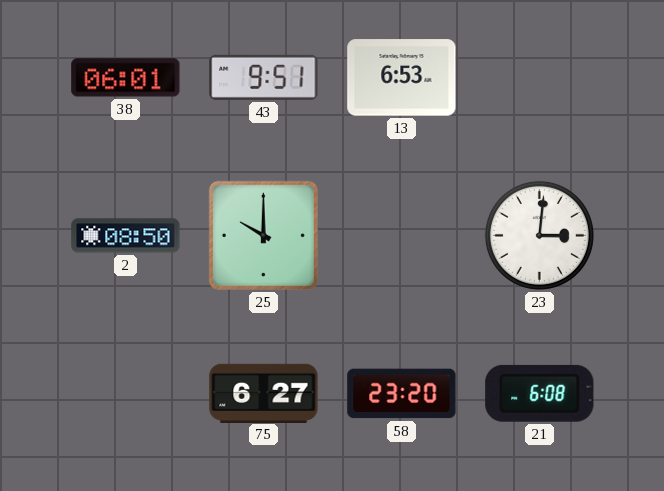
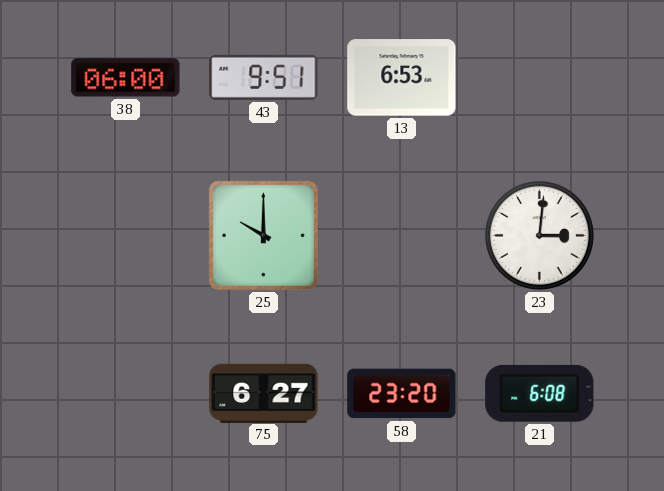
38: 06:01 -> 06:00 (126, 78)
2: 08:50 -> none (126, 236)
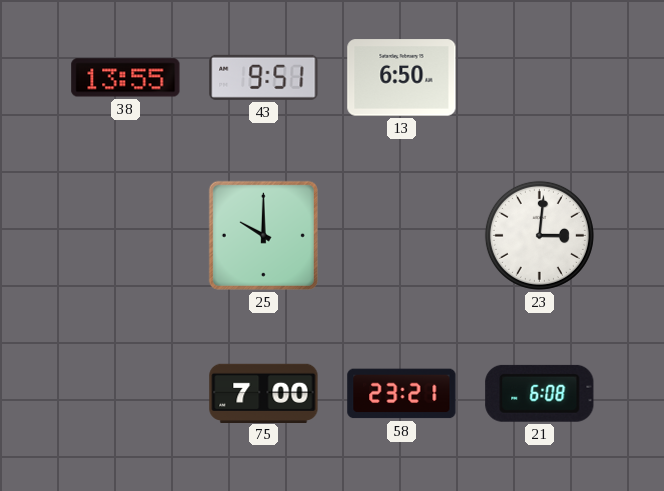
38: 06:00 -> 13:55 (126, 78)
13: 6:53 -> 6:50 (402, 78)
75: 6:27 -> 7:00 (264, 393)
58: 23:20 -> 23:21 (402, 394)
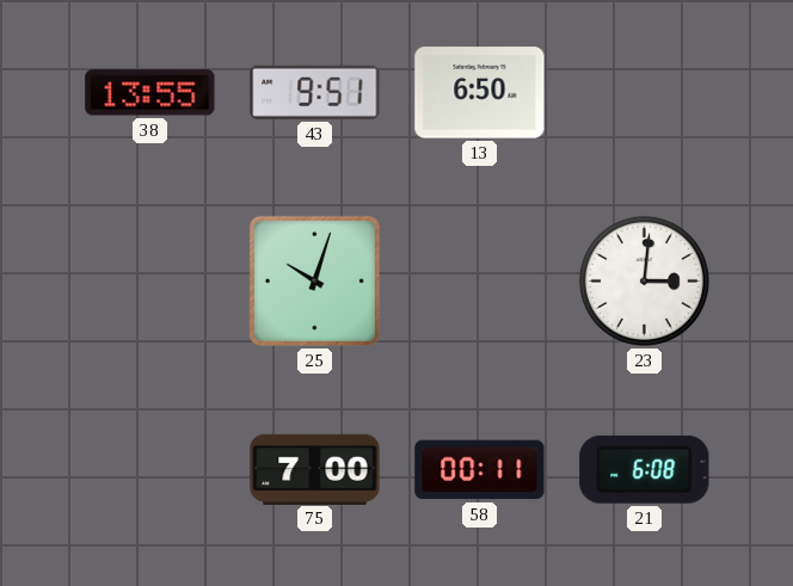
25: 10:00 -> 10:03 (314, 280)
58: 23:21 -> 00:11 (480, 470)
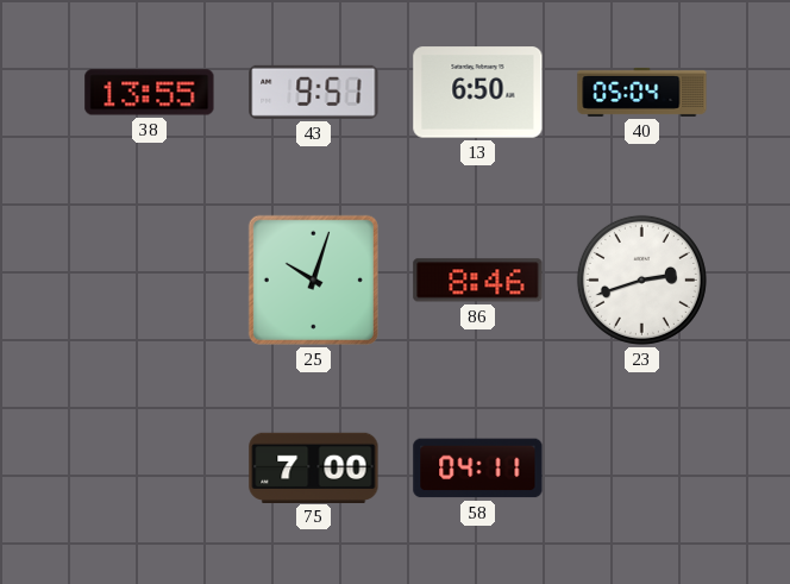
40: none -> 05:04 (642, 92)
86: none -> 8:46 (478, 281)
23: 3:01 -> 2:42 (641, 280)
58: 00:11 -> 04:11 (478, 469)
21: 6:08 -> none (645, 469)
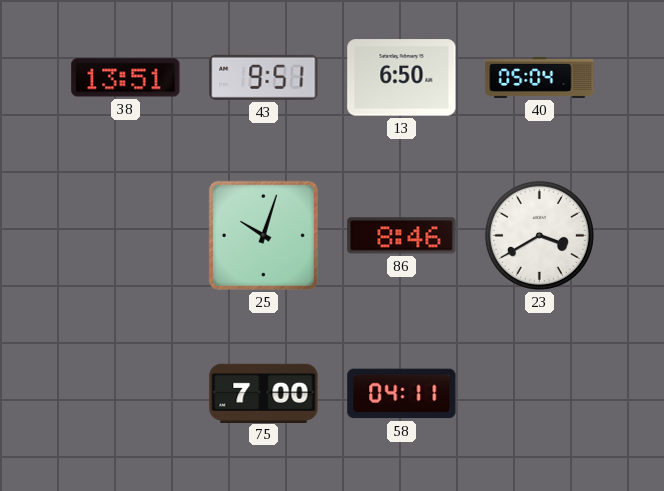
38: 13:55 -> 13:51 (126, 78)
23: 2:42 -> 3:40 (539, 235)
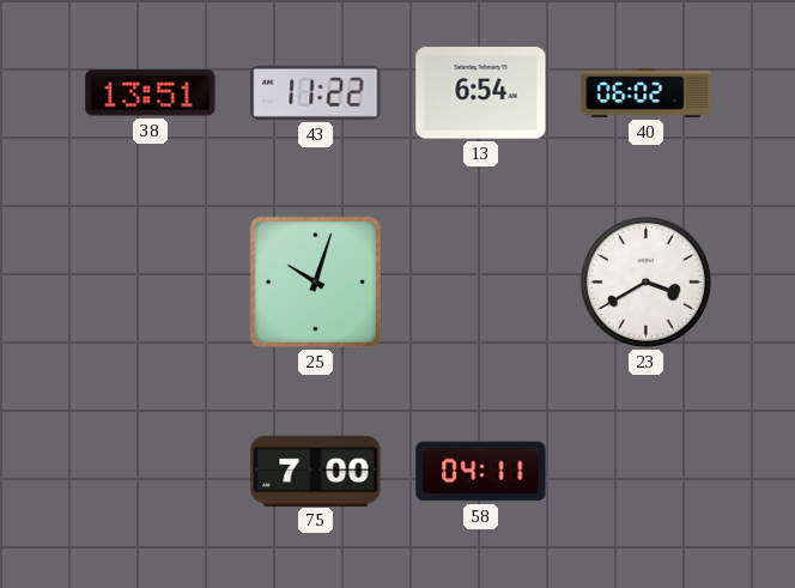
43: 9:51 -> 11:22 (316, 92)
13: 6:50 -> 6:54 (481, 93)
40: 05:04 -> 06:02 (647, 92)
86: 8:46 -> none (402, 236)
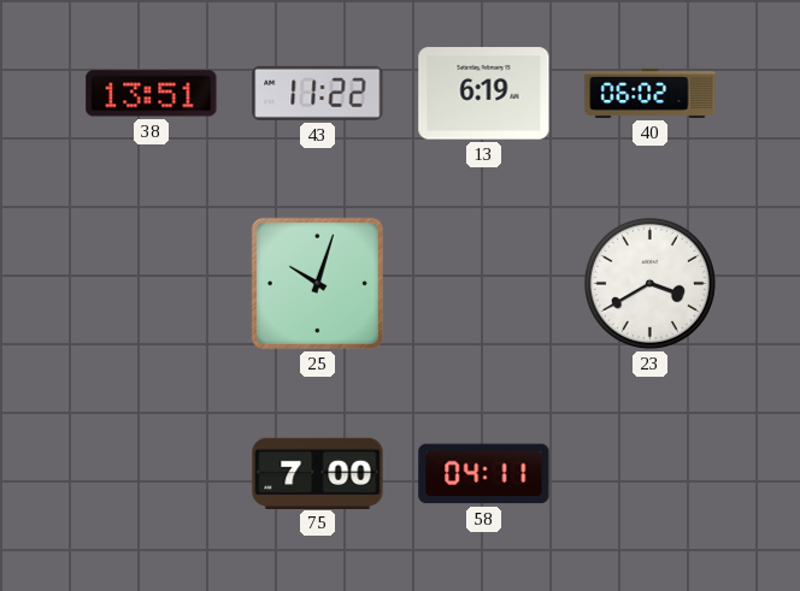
13: 6:54 -> 6:19 (484, 94)
